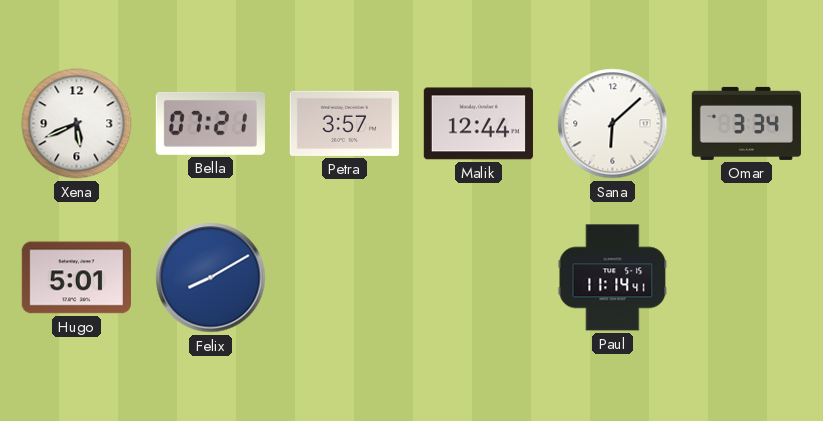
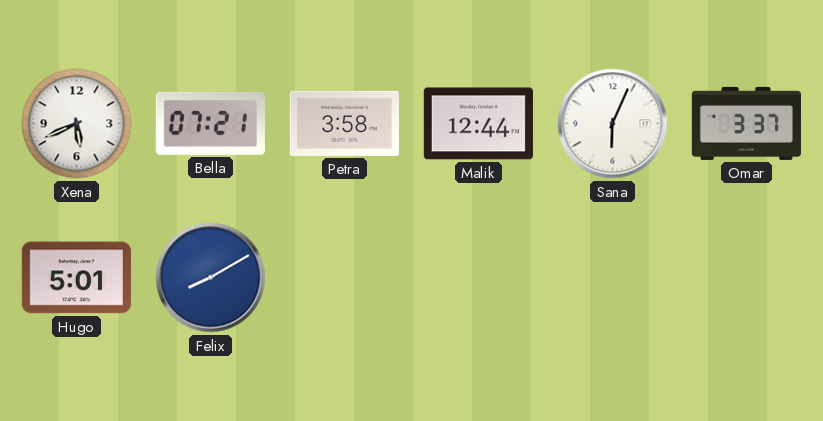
Petra: 3:57 -> 3:58 (344, 123)
Sana: 6:08 -> 6:04 (613, 124)
Omar: 3:34 -> 3:37 (746, 123)
Paul: 11:14 -> none (613, 278)
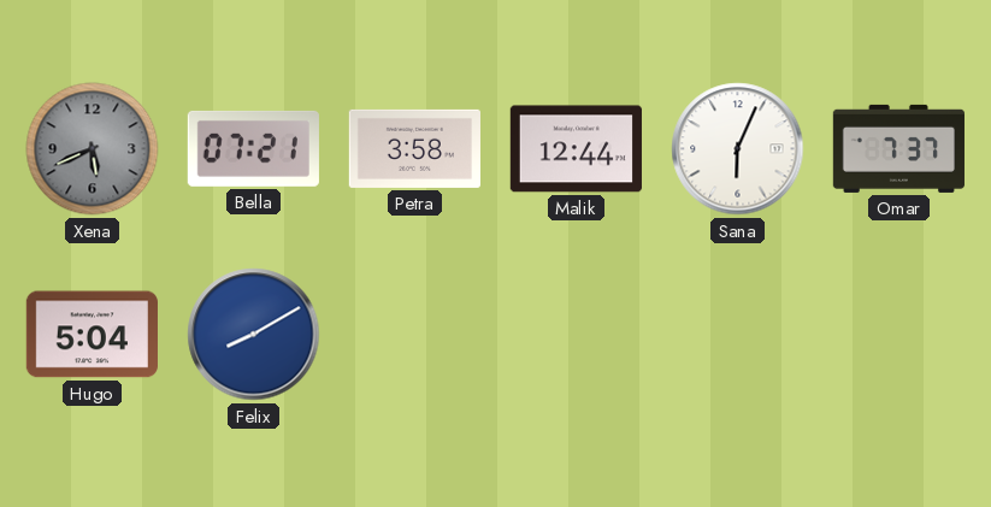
Xena dial: white -> grey (93, 149)
Omar: 3:37 -> 7:37 (898, 148)
Hugo: 5:01 -> 5:04 (92, 335)
